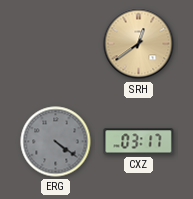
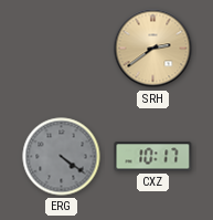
SRH: 12:39 -> 2:39 (153, 49)
CXZ: 03:17 -> 10:17 (153, 157)
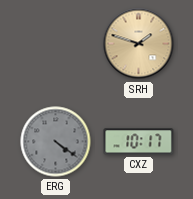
SRH: 2:39 -> 1:48 (139, 44)
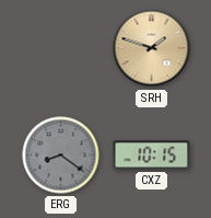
ERG: 4:21 -> 8:21 (61, 156)
CXZ: 10:17 -> 10:15 (152, 156)
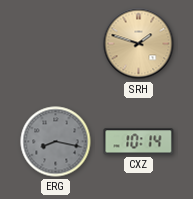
ERG: 8:21 -> 8:17 (56, 142)
CXZ: 10:15 -> 10:14 (139, 142)
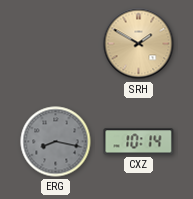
SRH: 1:48 -> 1:50 (139, 44)
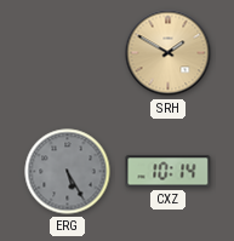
ERG: 8:17 -> 5:25 (68, 172)
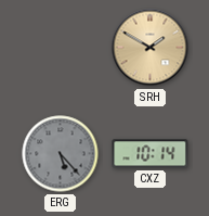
ERG: 5:25 -> 5:23 (61, 154)
